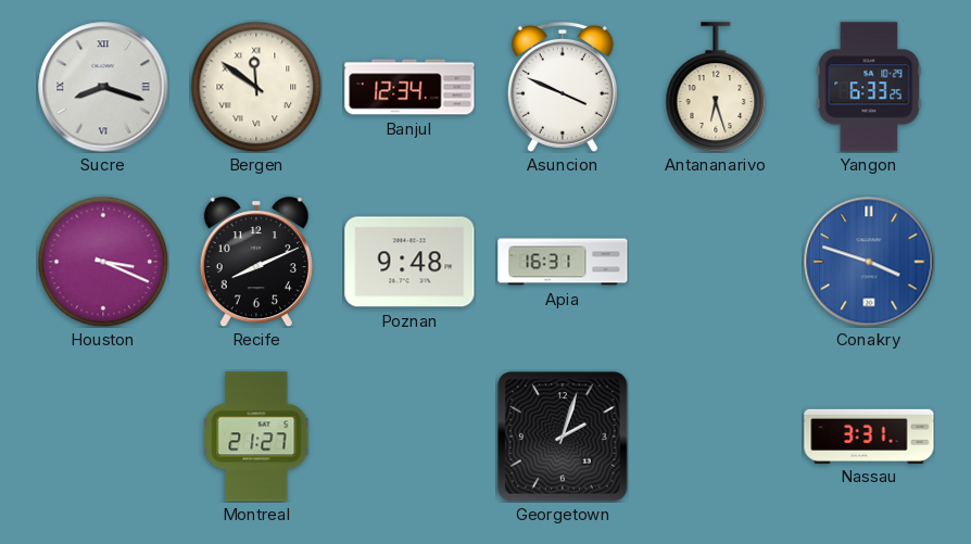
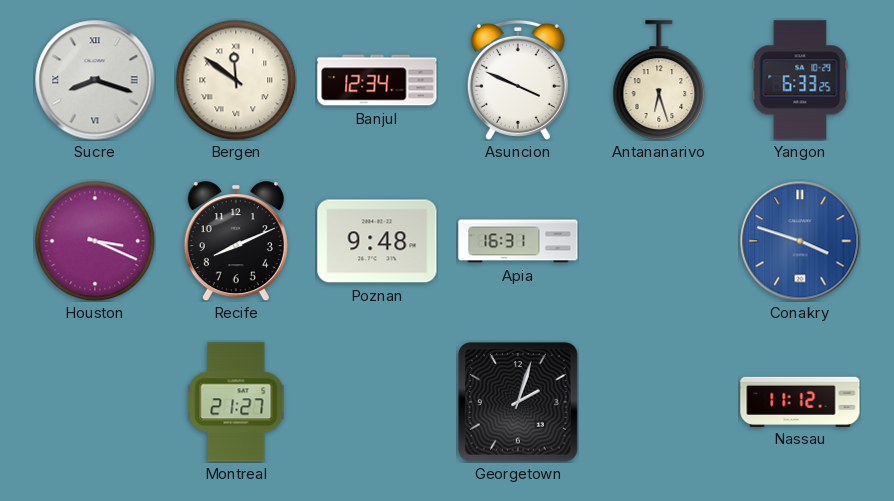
Nassau: 3:31 -> 11:12 (800, 401)
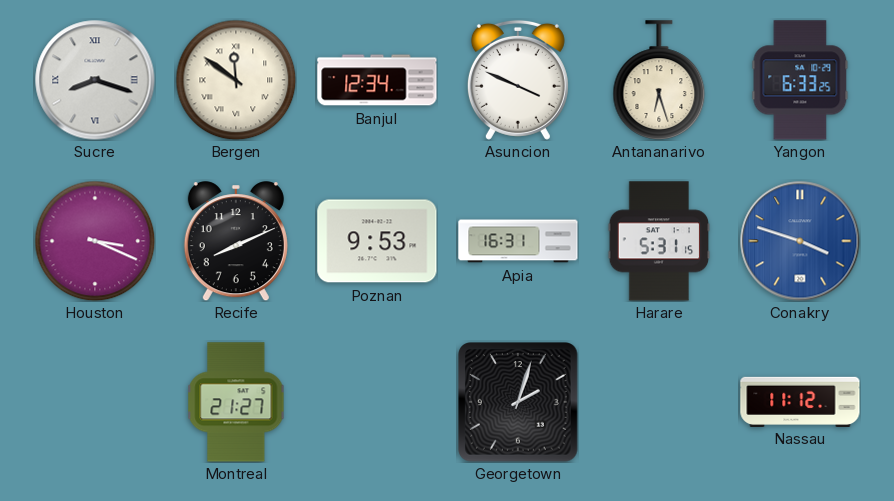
Poznan: 9:48 -> 9:53 (377, 241)
Harare: none -> 5:31 (659, 241)
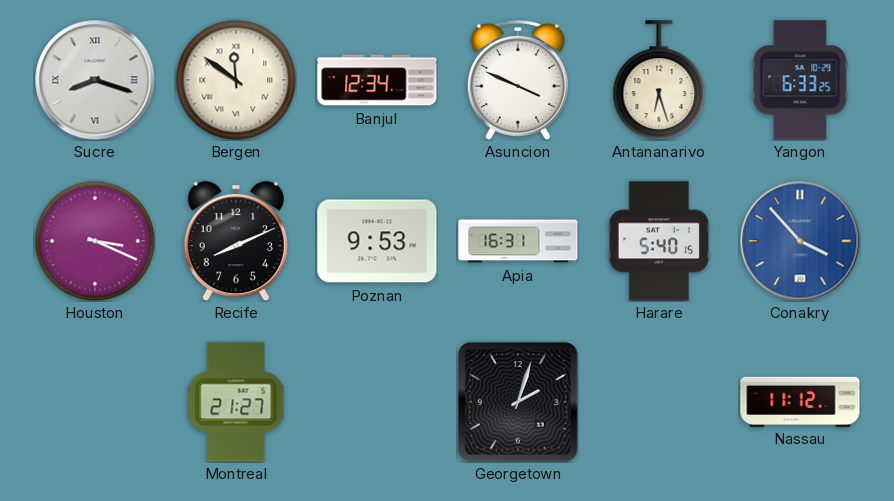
Harare: 5:31 -> 5:40 (659, 241)
Conakry: 3:48 -> 3:53 (800, 241)
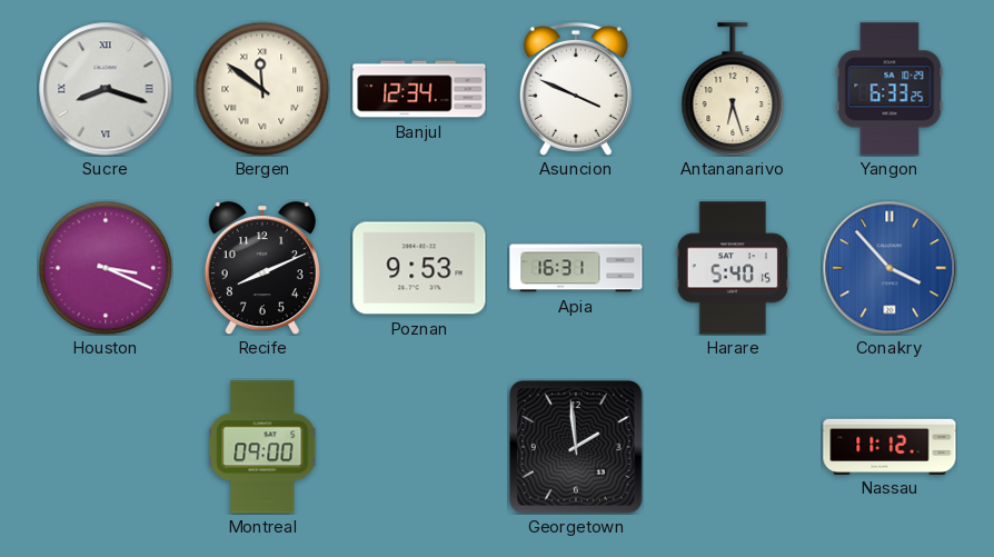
Montreal: 21:27 -> 09:00 (262, 447)
Georgetown: 2:03 -> 1:59 (576, 447)
